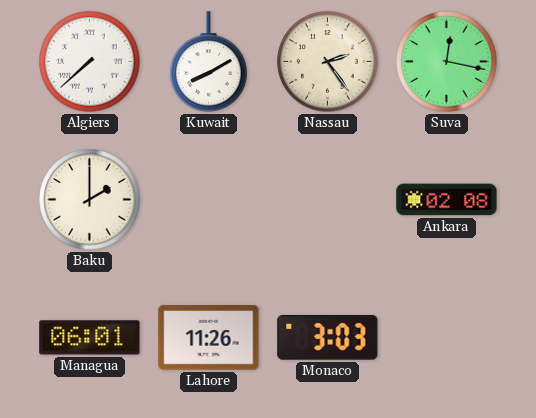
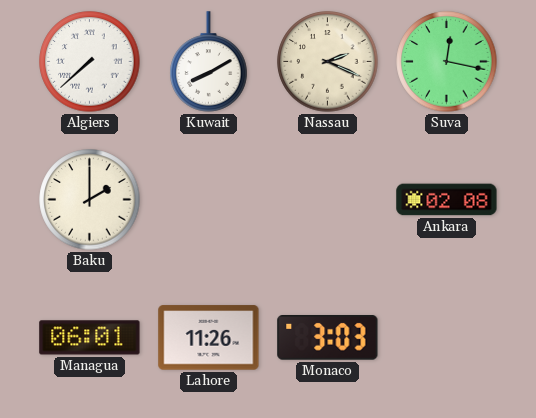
Nassau: 2:24 -> 2:19 (328, 62)
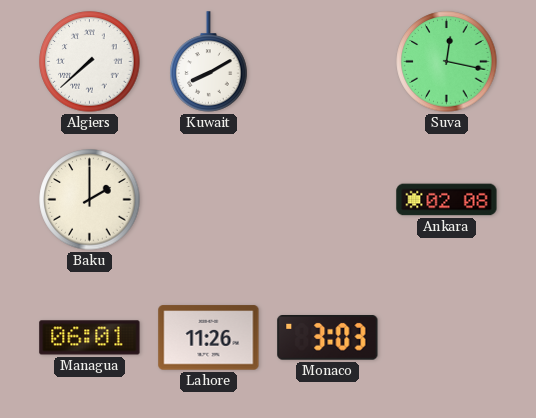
Nassau: 2:19 -> none (328, 62)
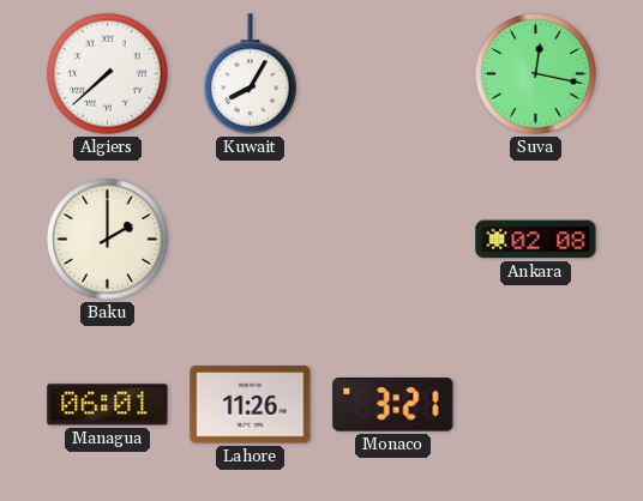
Kuwait: 8:10 -> 8:05 (251, 74)
Monaco: 3:03 -> 3:21 (393, 405)
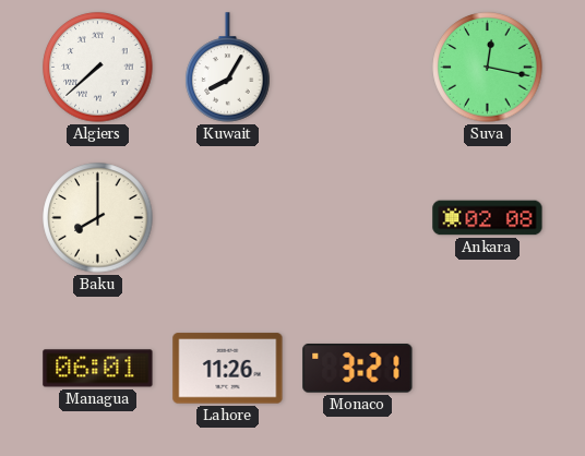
Baku: 2:00 -> 8:00 (98, 218)
